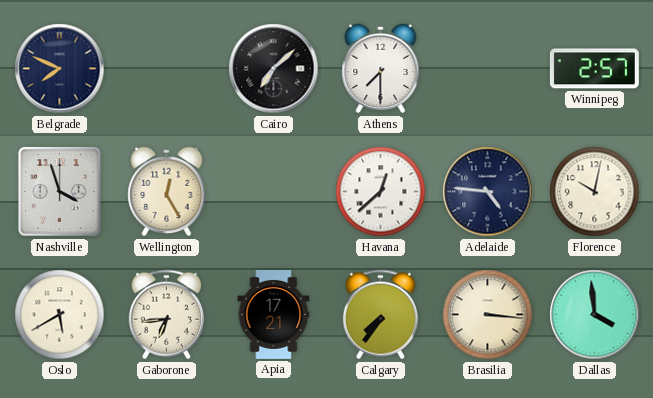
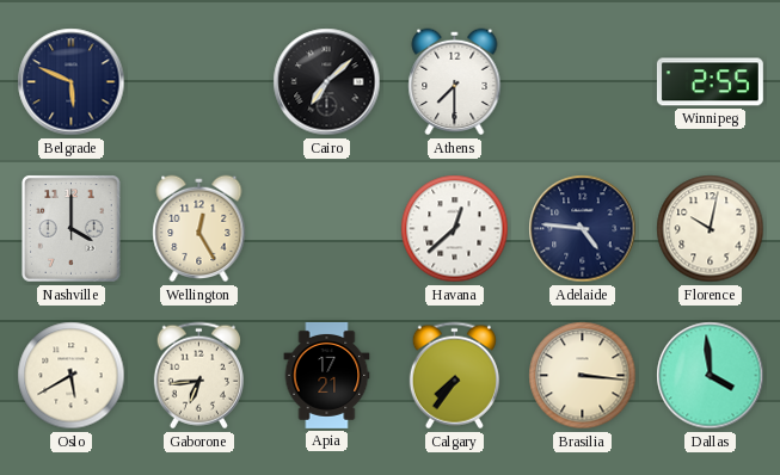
Belgrade: 7:49 -> 5:49 (72, 82)
Winnipeg: 2:57 -> 2:55 (710, 82)
Nashville: 3:57 -> 4:00 (72, 229)
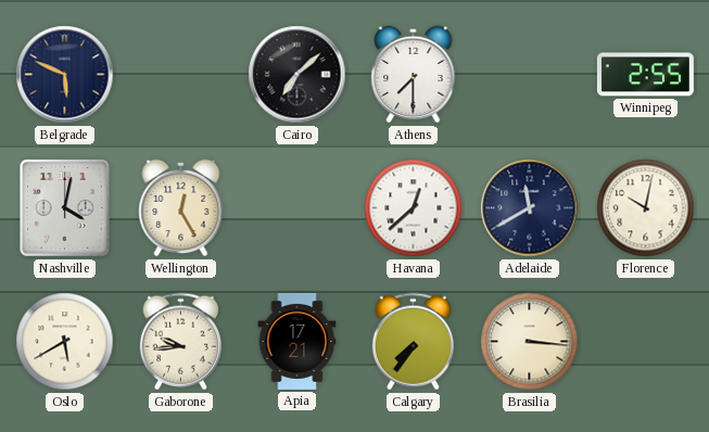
Nashville: 4:00 -> 4:02 (65, 208)
Adelaide: 4:46 -> 11:40 (530, 208)
Gaborone: 6:44 -> 9:44 (180, 342)
Dallas: 3:59 -> none (711, 376)
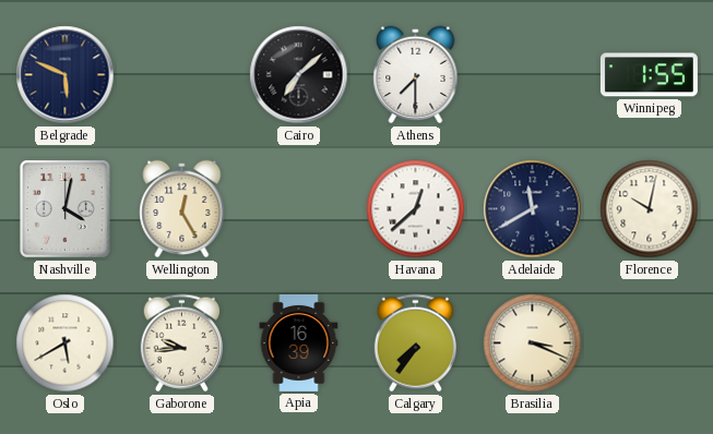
Winnipeg: 2:55 -> 1:55 (649, 75)
Apia: 17:21 -> 16:39 (299, 342)
Brasilia: 3:16 -> 3:19 (533, 343)
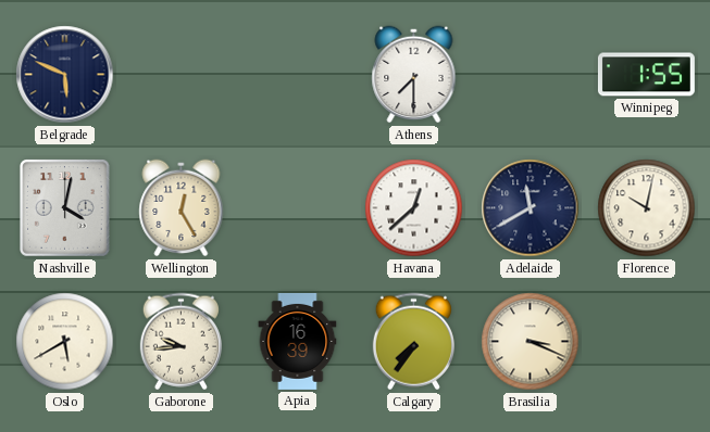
Cairo: 7:08 -> none (299, 75)
